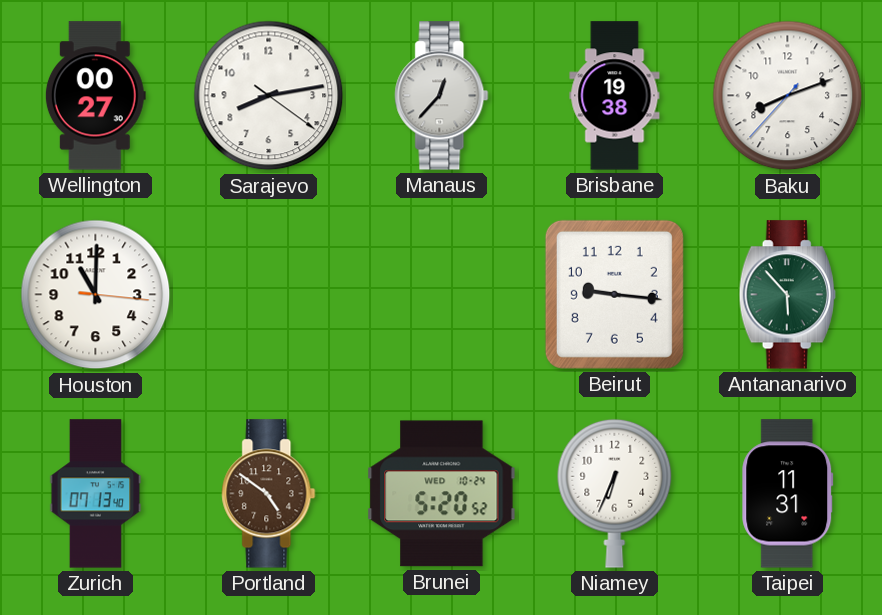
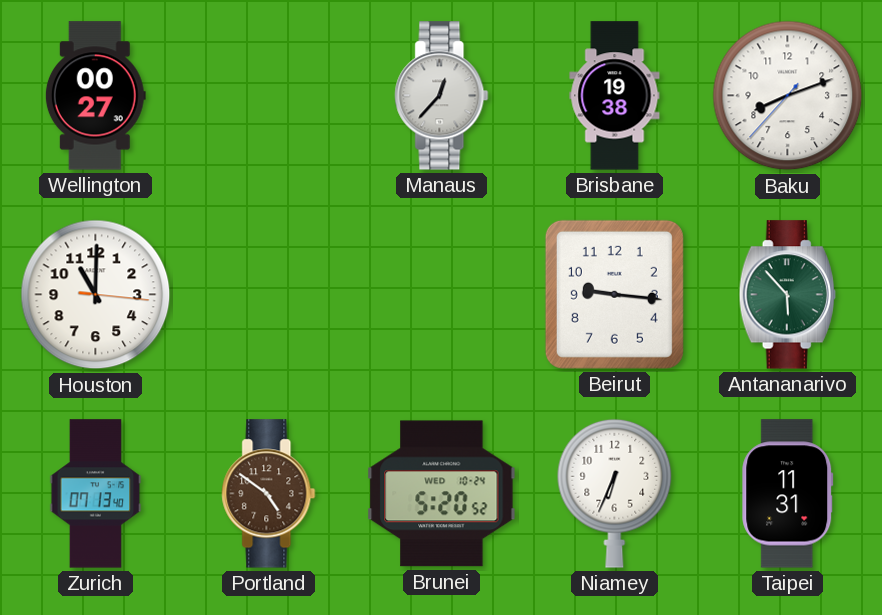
Sarajevo: 8:13 -> none (269, 96)
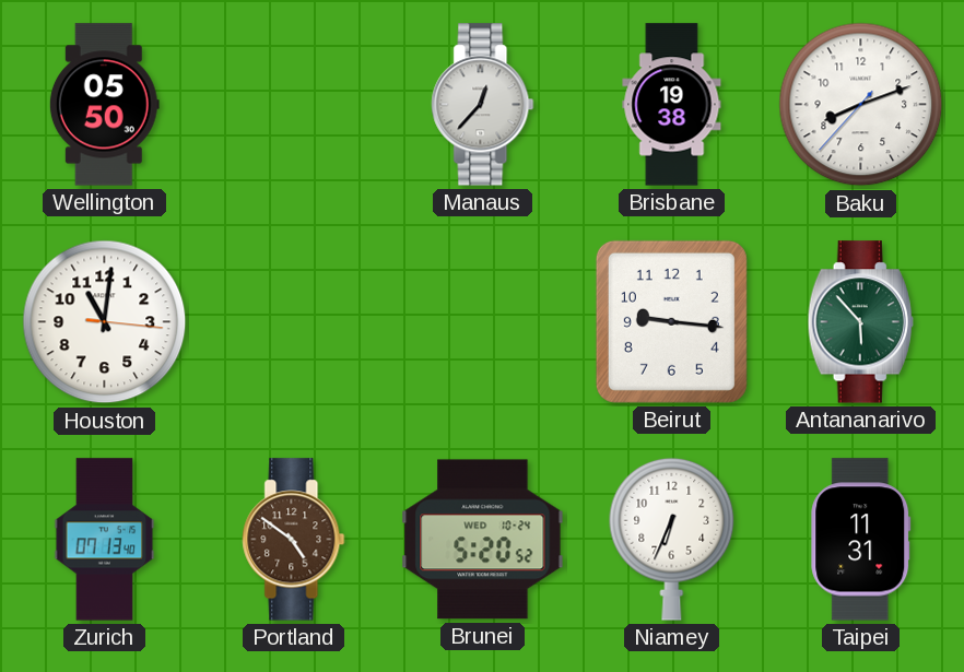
Wellington: 00:27 -> 05:50 (104, 105)
Houston: 11:00 -> 11:01 (105, 322)
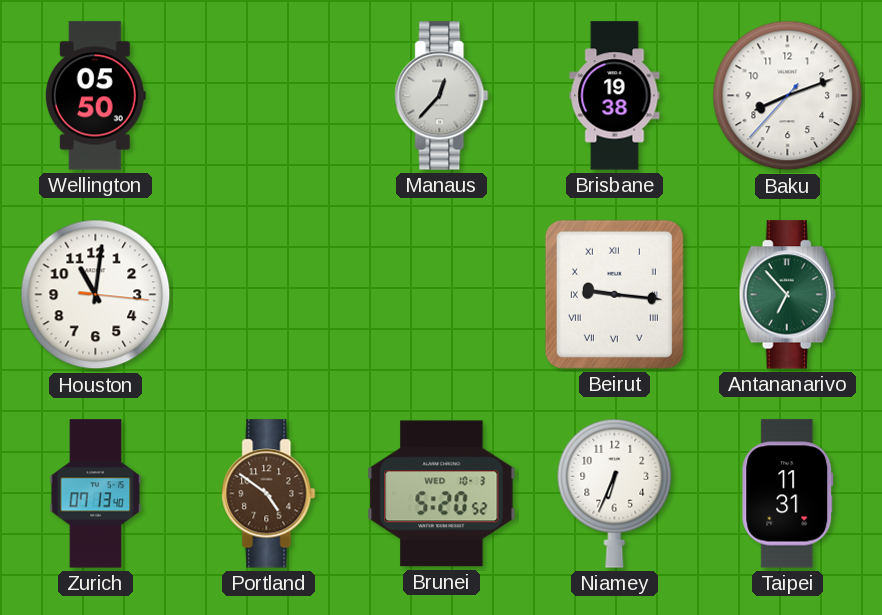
Beirut numerals: Arabic -> Roman (614, 294)
Antananarivo: 5:53 -> 6:53 (787, 295)
Brunei date: WED 10-24 -> WED 10-3 (442, 494)
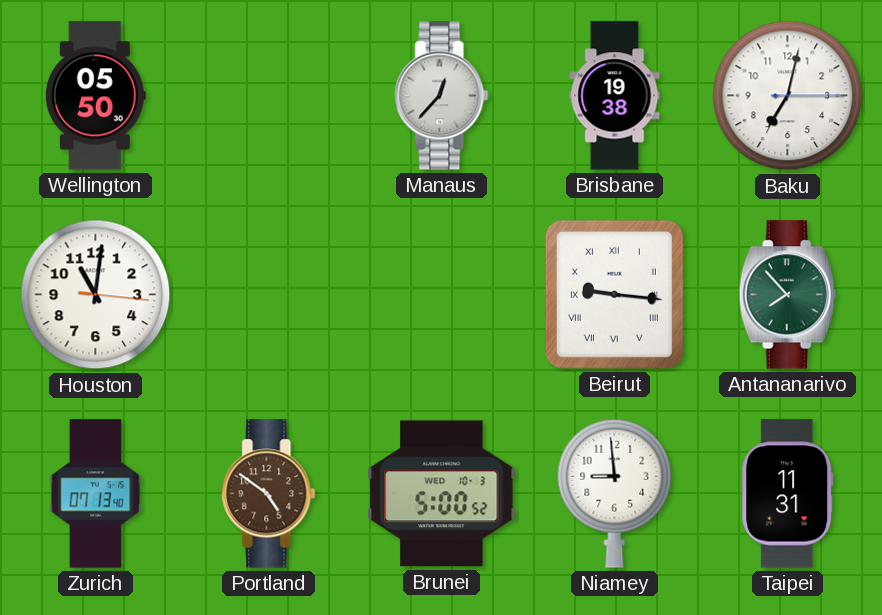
Baku: 8:11 -> 7:02 (788, 96)
Antananarivo: 6:53 -> 7:53 (787, 295)
Brunei: 5:20 -> 5:00 (442, 494)
Niamey: 6:34 -> 8:59 (615, 493)
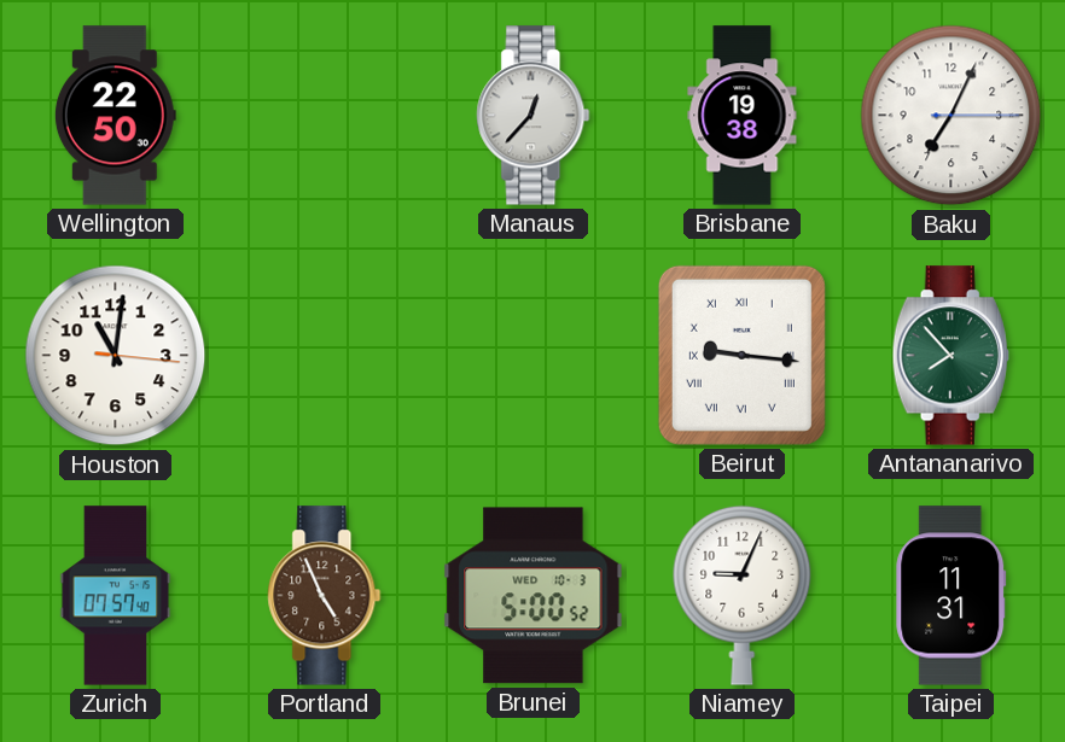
Wellington: 05:50 -> 22:50 (115, 116)
Baku: 7:02 -> 7:04 (951, 116)
Zurich: 07:13 -> 07:57 (116, 596)
Portland: 4:51 -> 4:56 (325, 596)
Niamey: 8:59 -> 9:04 (743, 595)
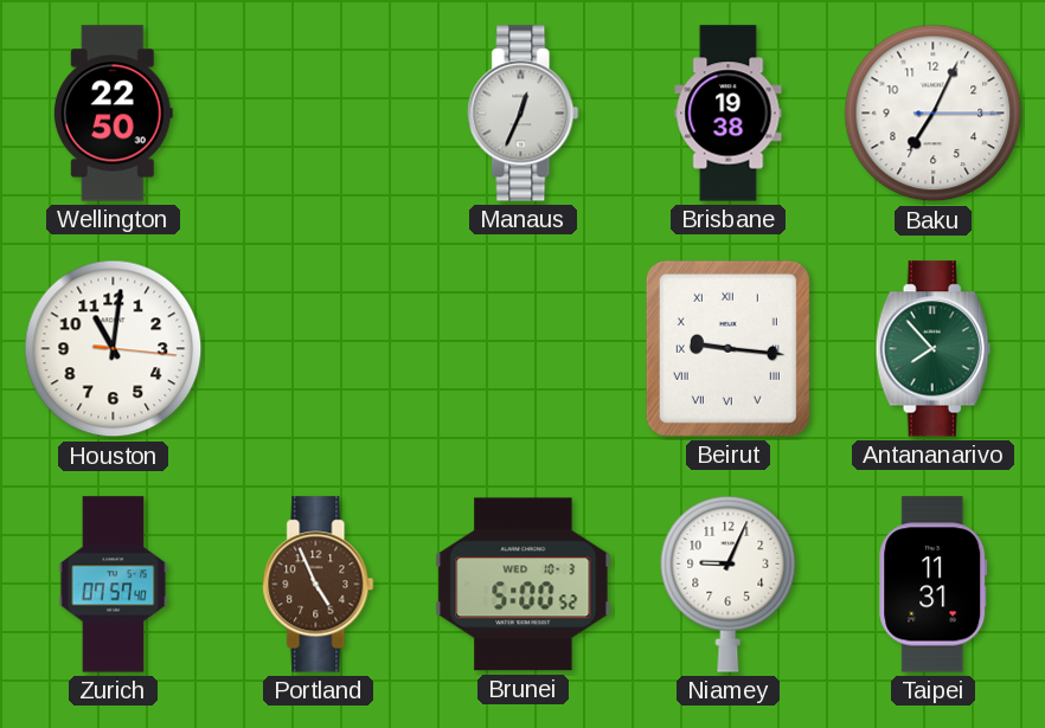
Manaus: 12:37 -> 12:34 (524, 114)
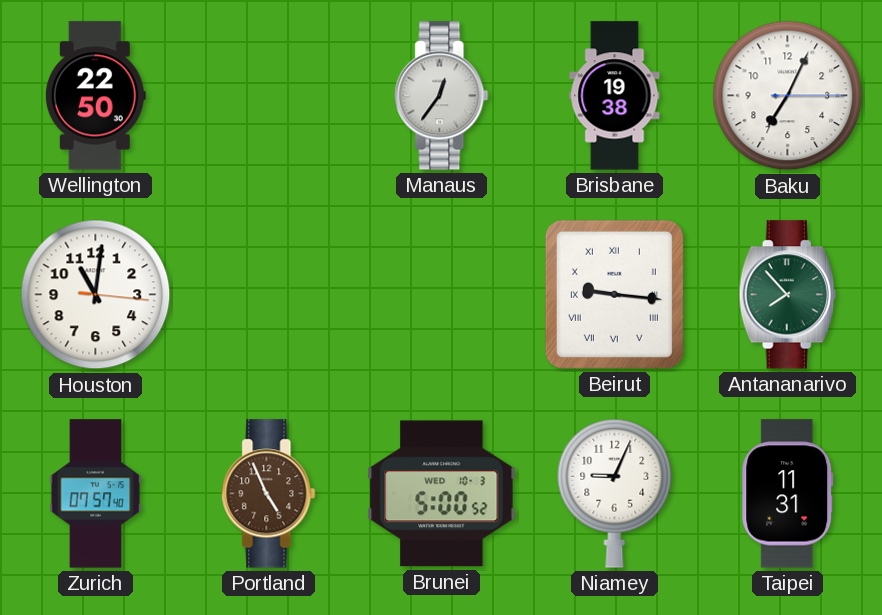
Manaus: 12:34 -> 12:36 (442, 96)
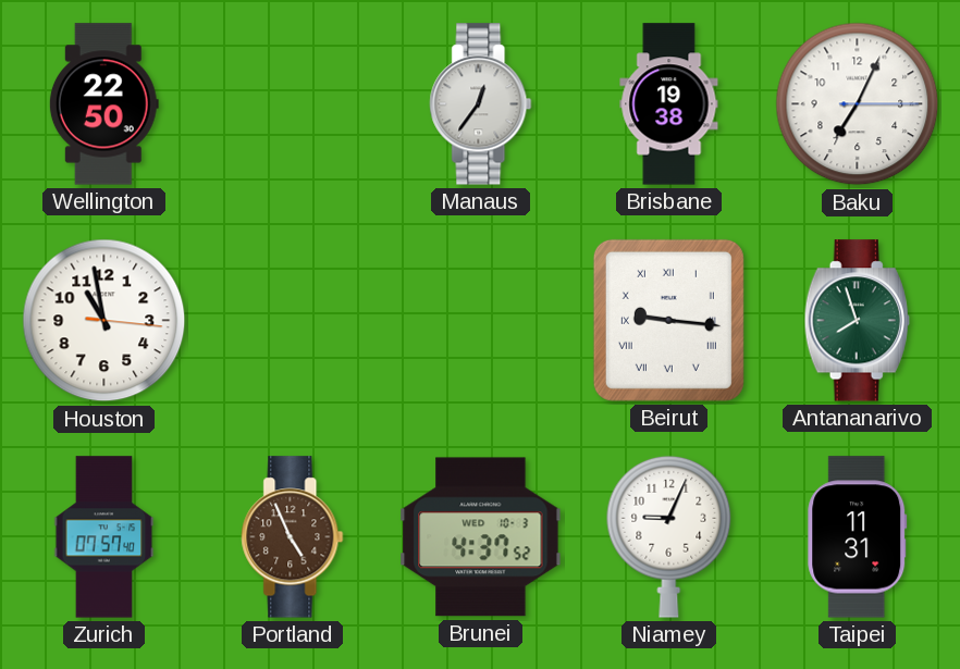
Houston: 11:01 -> 10:58 (104, 321)
Antananarivo: 7:53 -> 7:57 (857, 321)
Brunei: 5:00 -> 4:37 (481, 537)
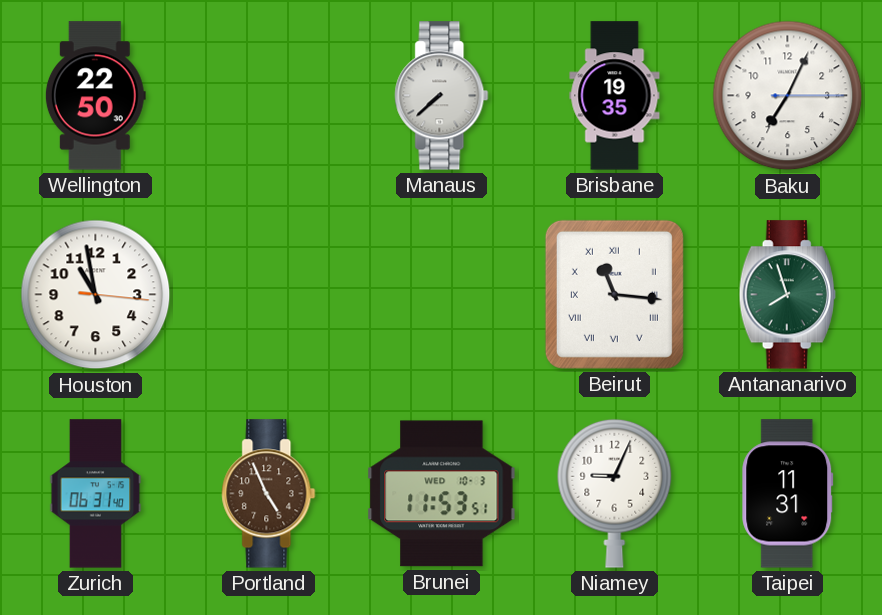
Manaus: 12:36 -> 7:38 (442, 96)
Brisbane: 19:38 -> 19:35 (615, 96)
Beirut: 9:16 -> 11:16 (614, 294)
Zurich: 07:57 -> 06:31 (96, 494)
Brunei: 4:37 -> 11:53 (442, 494)
